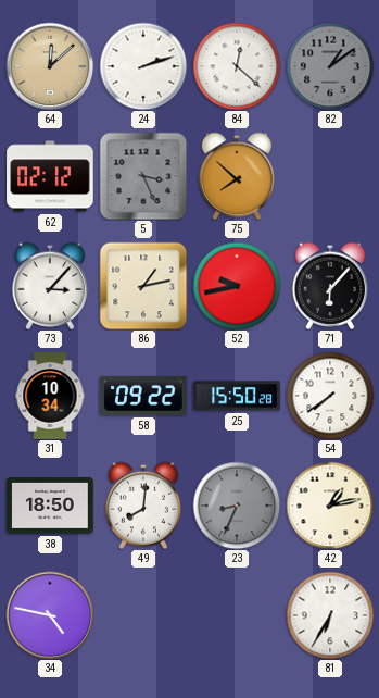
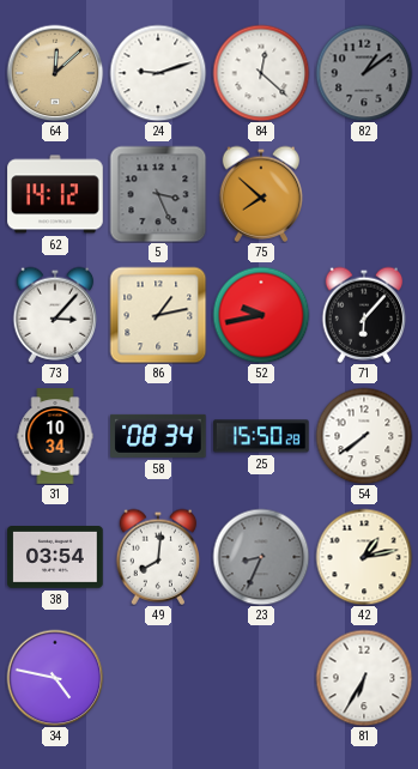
24: 2:12 -> 9:12 (158, 73)
62: 02:12 -> 14:12 (55, 194)
58: 09:22 -> 08:34 (158, 436)
38: 18:50 -> 03:54 (55, 558)
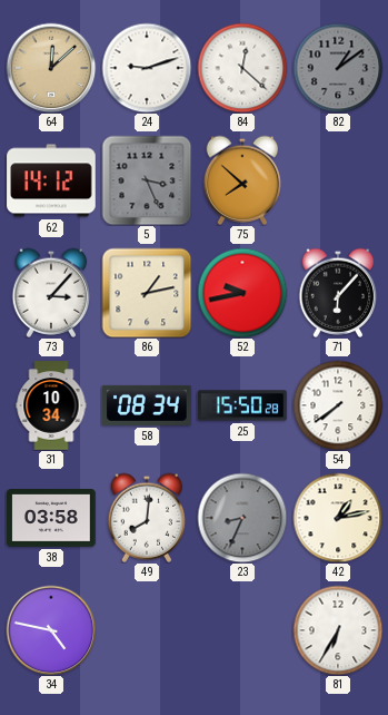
38: 03:54 -> 03:58 (51, 519)
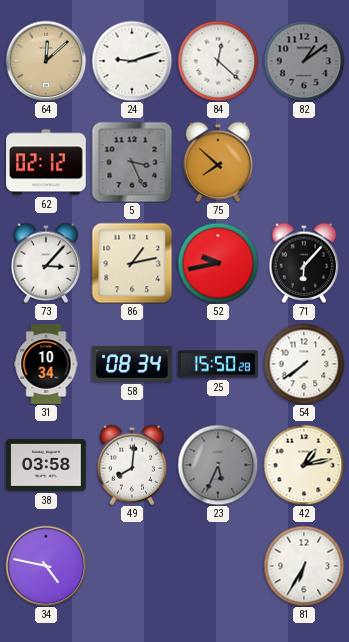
62: 14:12 -> 02:12 (46, 162)
23: 8:34 -> 5:34 (218, 465)
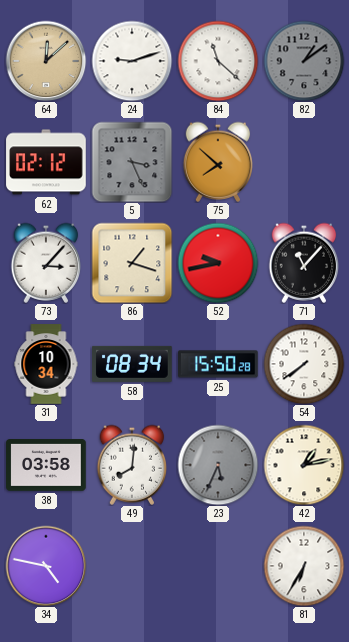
84: 12:22 -> 11:22 (218, 61)
86: 1:13 -> 1:18 (132, 263)
71: 6:07 -> 11:07 (304, 263)
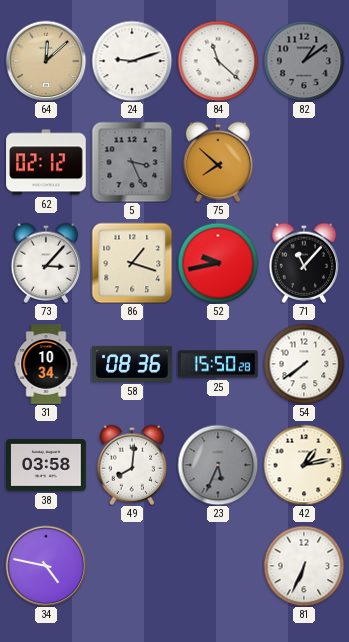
58: 08:34 -> 08:36 (132, 364)
81: 6:35 -> 6:34 (304, 566)
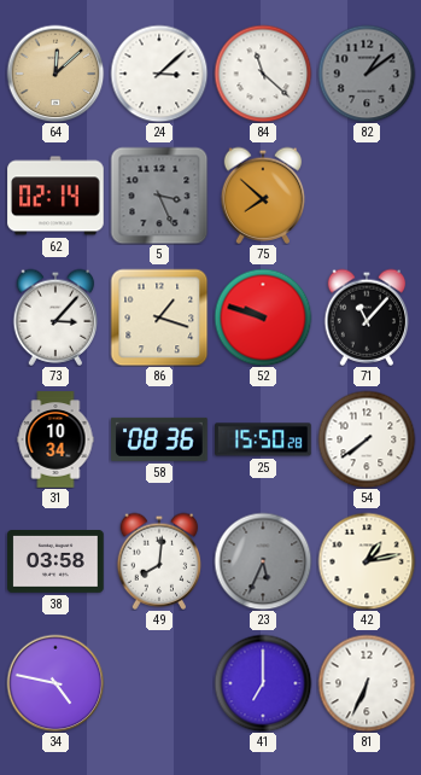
24: 9:12 -> 3:08 (159, 74)
62: 02:12 -> 02:14 (55, 196)
52: 9:43 -> 9:48 (263, 317)
41: none -> 7:00 (263, 683)
